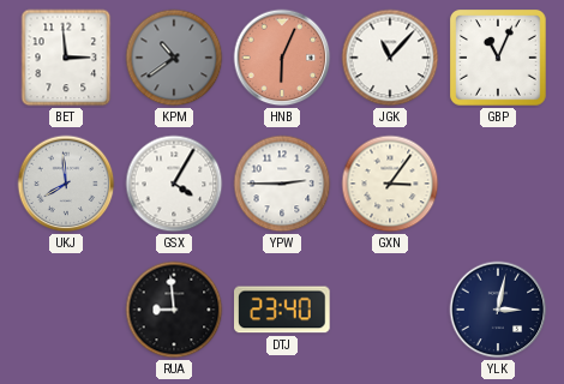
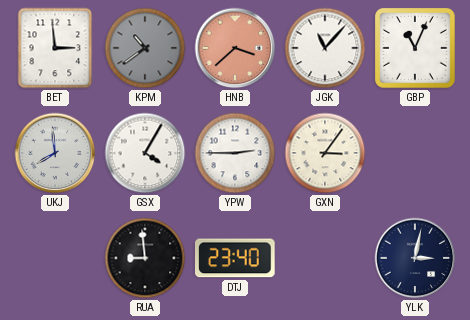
HNB: 6:04 -> 3:38 (235, 48)
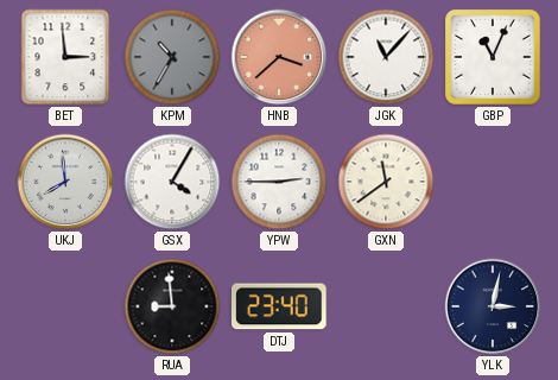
KPM: 10:39 -> 10:35 (172, 57)
GXN: 3:06 -> 11:39 (386, 182)
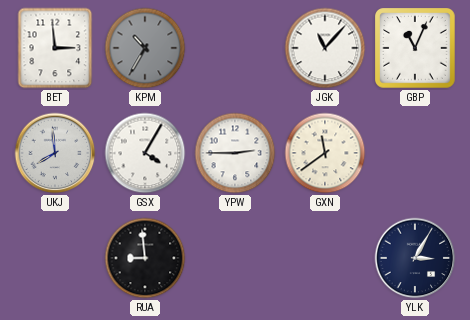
HNB: 3:38 -> none (279, 57)
DTJ: 23:40 -> none (280, 306)
YLK: 3:02 -> 3:05 (415, 258)
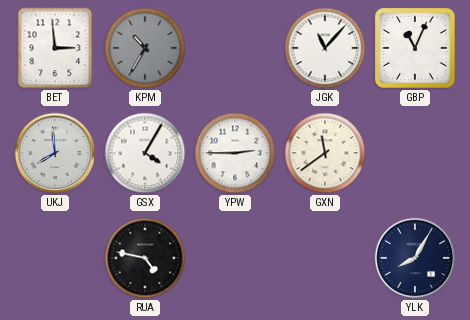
RUA: 8:59 -> 4:47 (145, 258)
YLK: 3:05 -> 8:05 (415, 258)
